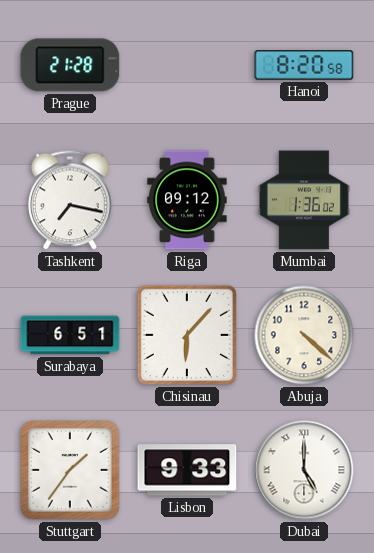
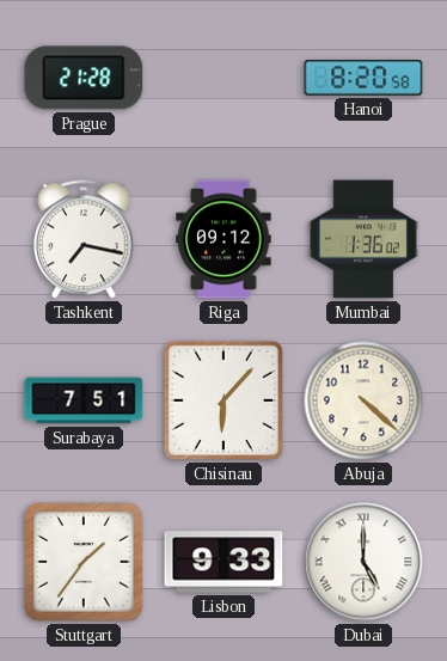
Surabaya: 6:51 -> 7:51 (84, 400)
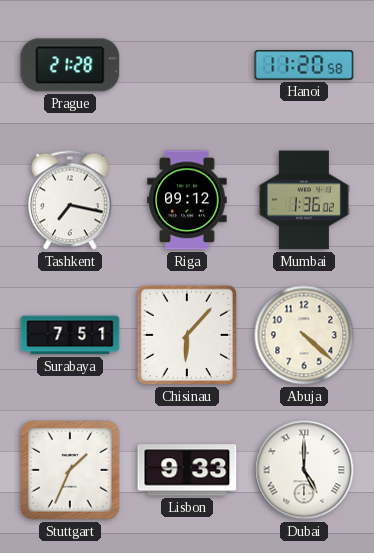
Hanoi: 8:20 -> 11:20 (304, 65)
Stuttgart: 1:36 -> 1:34 (70, 470)
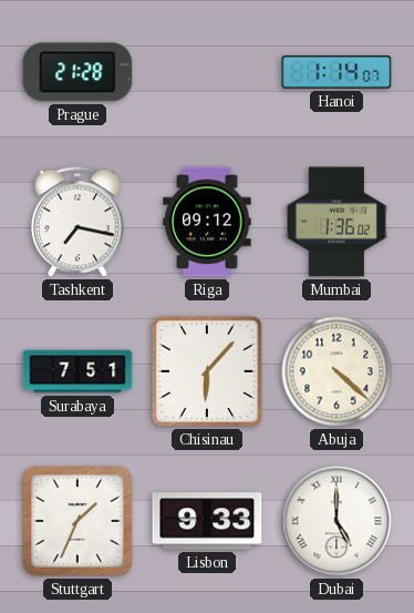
Hanoi: 11:20 -> 1:14 (337, 72)
